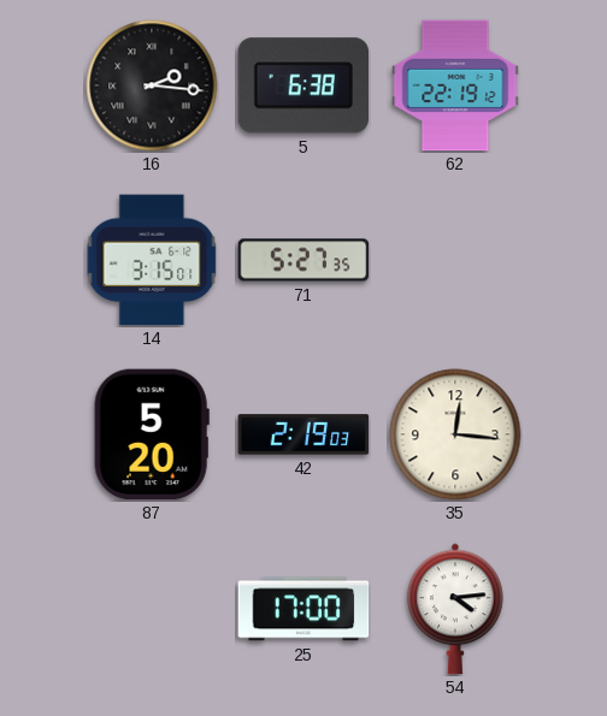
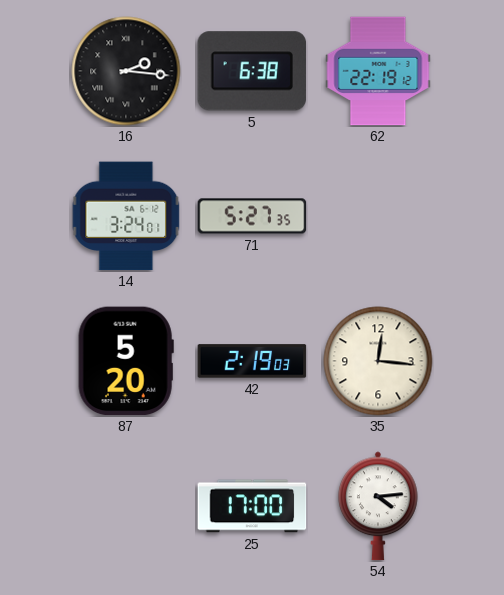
14: 3:15 -> 3:24 (126, 216)
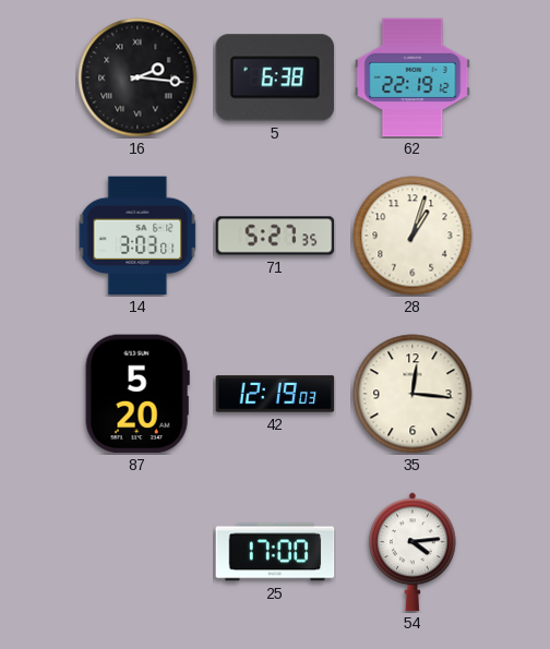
14: 3:24 -> 3:03 (137, 236)
28: none -> 1:03 (412, 236)
42: 2:19 -> 12:19 (275, 394)
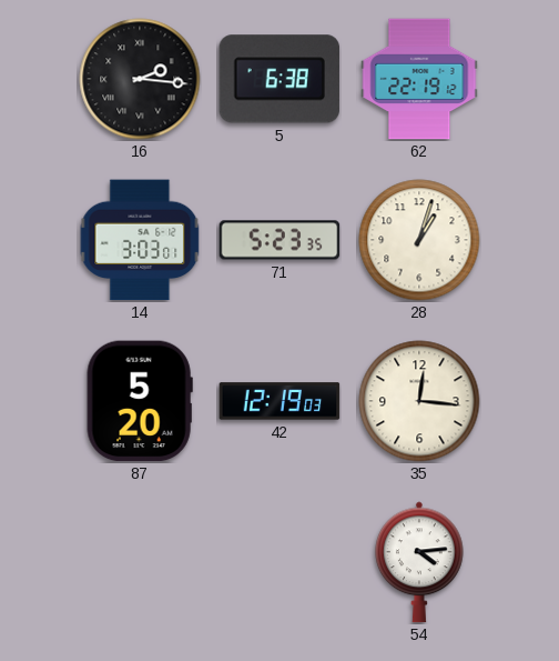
71: 5:27 -> 5:23 (279, 240)
25: 17:00 -> none (275, 552)
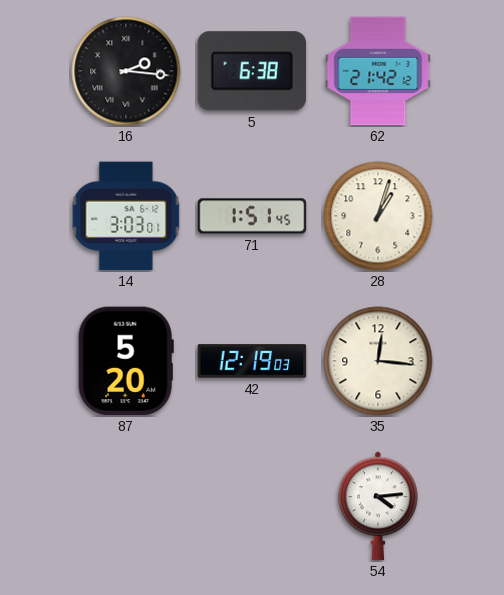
62: 22:19 -> 21:42 (378, 71)
71: 5:23 -> 1:51 (252, 216)
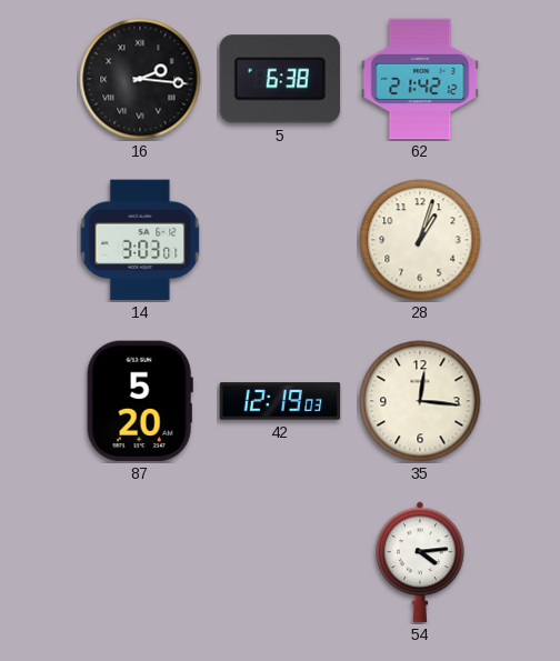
71: 1:51 -> none (252, 216)
